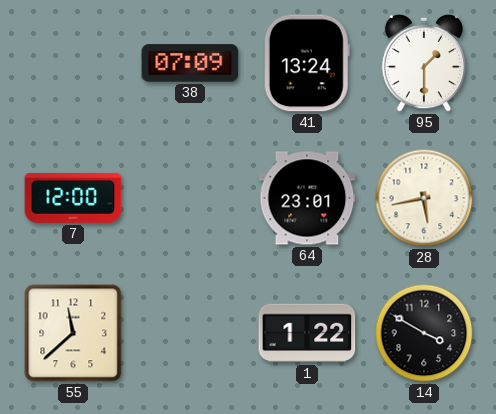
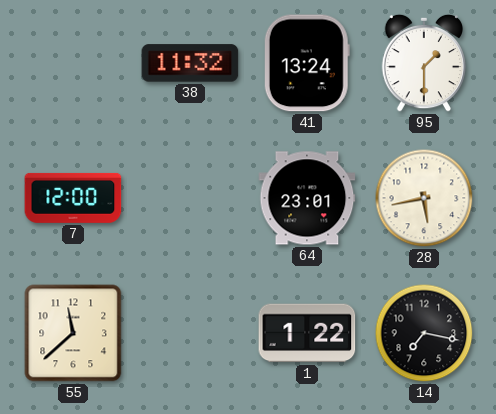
38: 07:09 -> 11:32 (190, 63)
14: 3:50 -> 7:17 (424, 333)
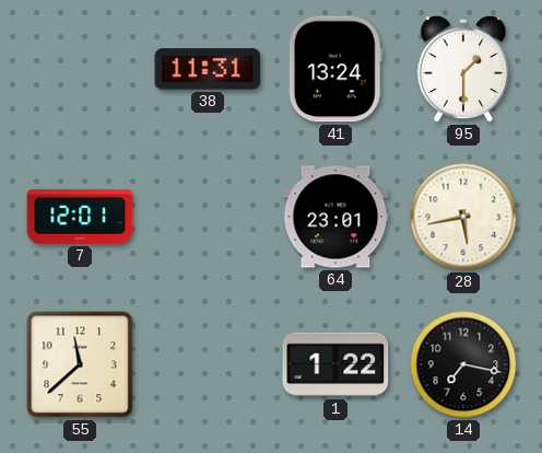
38: 11:32 -> 11:31 (208, 69)
7: 12:00 -> 12:01 (80, 217)
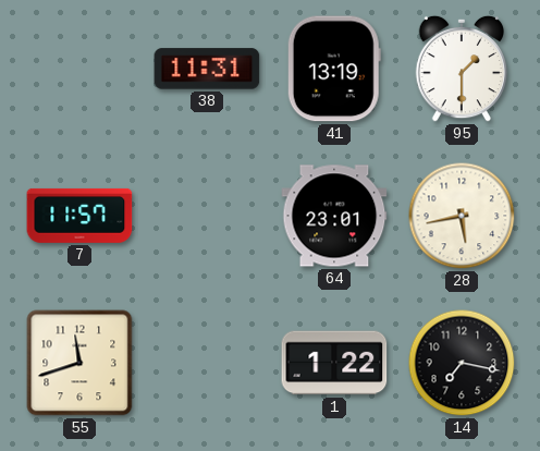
41: 13:24 -> 13:19 (334, 69)
7: 12:01 -> 11:57 (79, 216)
55: 11:38 -> 11:42 (79, 363)
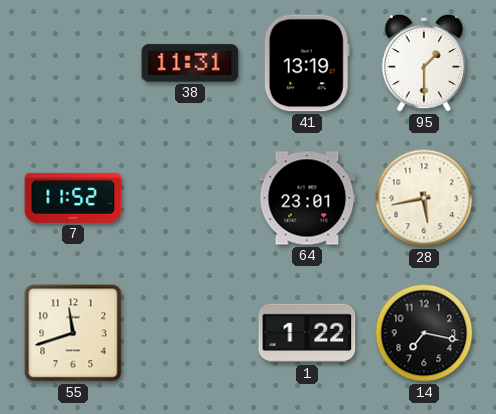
7: 11:57 -> 11:52 (73, 198)
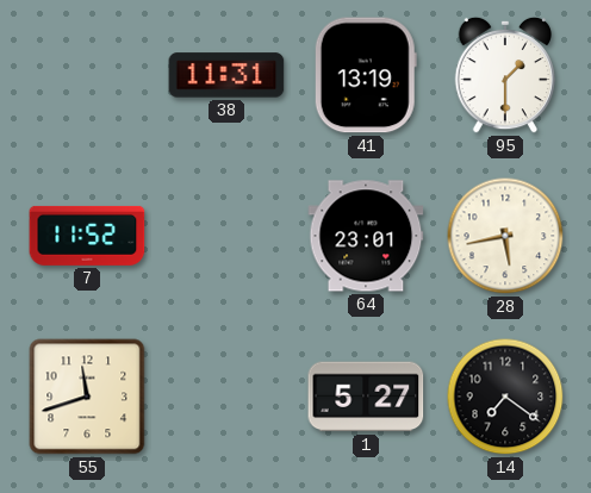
1: 1:22 -> 5:27 (366, 397)
14: 7:17 -> 7:21 (505, 397)
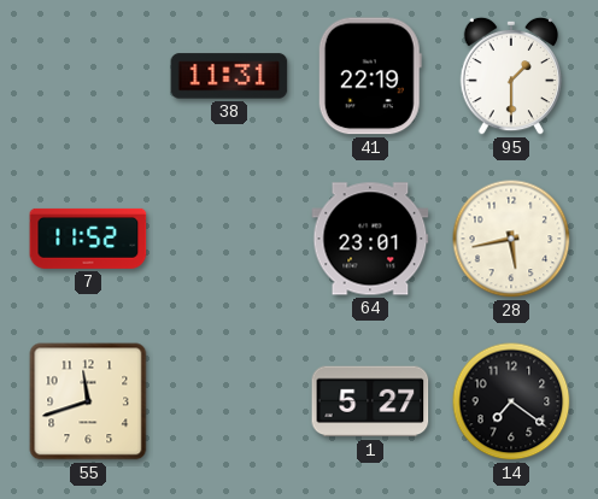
41: 13:19 -> 22:19 (370, 76)
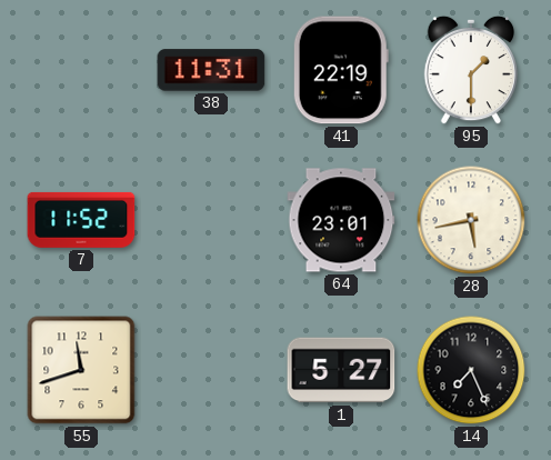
14: 7:21 -> 7:26 (471, 370)
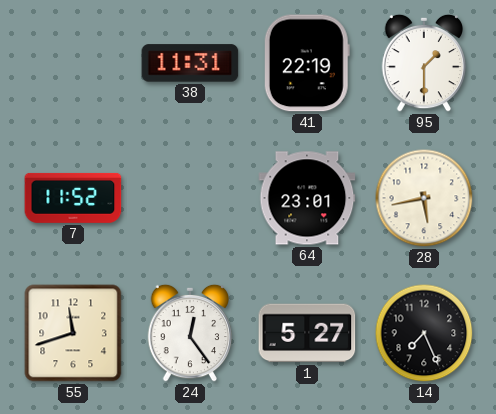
24: none -> 12:24 (190, 333)
